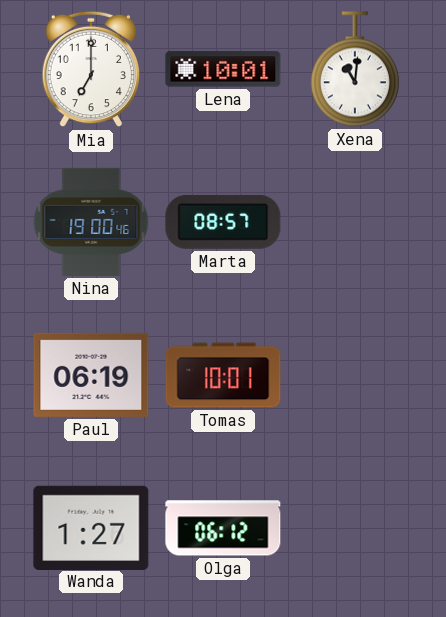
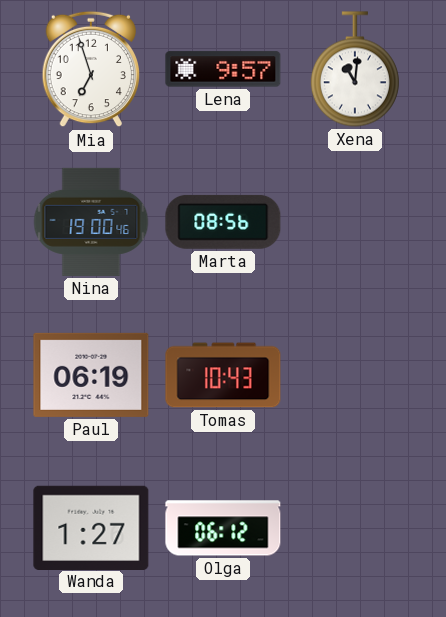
Mia: 7:00 -> 6:57 (90, 69)
Lena: 10:01 -> 9:57 (223, 69)
Marta: 08:57 -> 08:56 (223, 222)
Tomas: 10:01 -> 10:43 (223, 375)
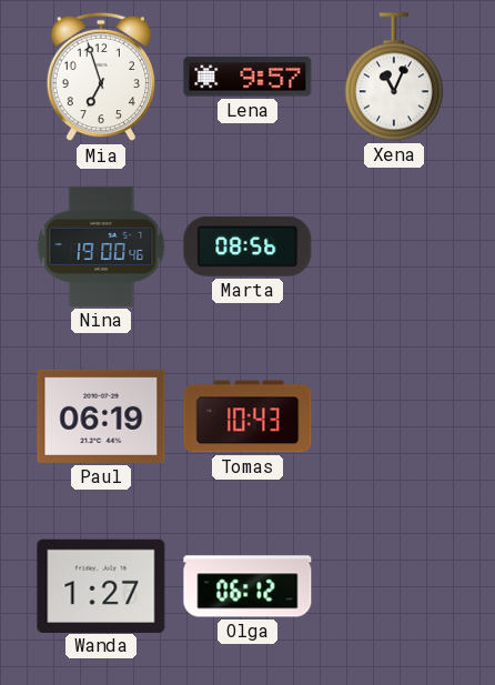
Xena: 11:01 -> 11:04 (394, 77)
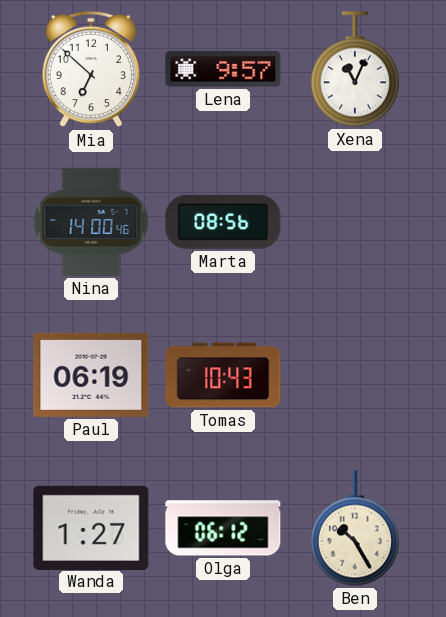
Mia: 6:57 -> 6:52 (90, 69)
Nina: 19:00 -> 14:00 (91, 222)
Ben: none -> 10:25 (355, 528)
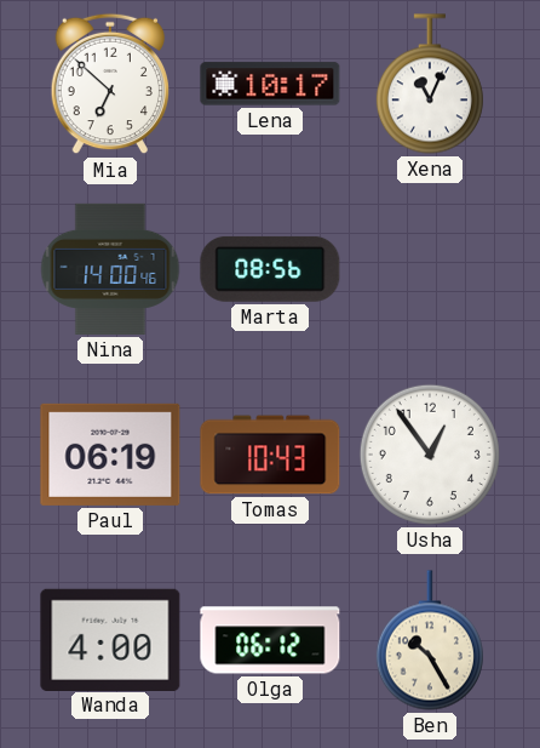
Lena: 9:57 -> 10:17 (270, 84)
Usha: none -> 12:54 (430, 455)
Wanda: 1:27 -> 4:00 (110, 639)
